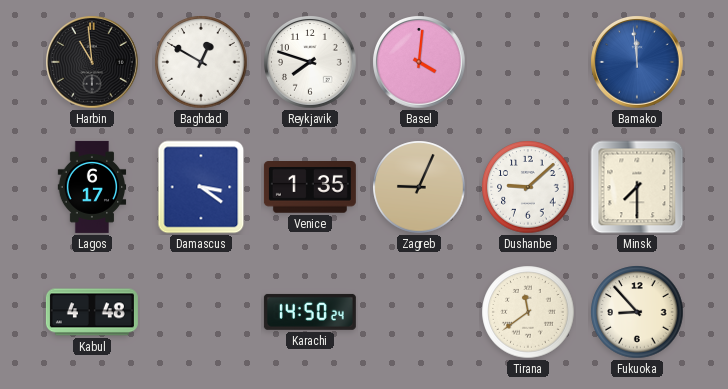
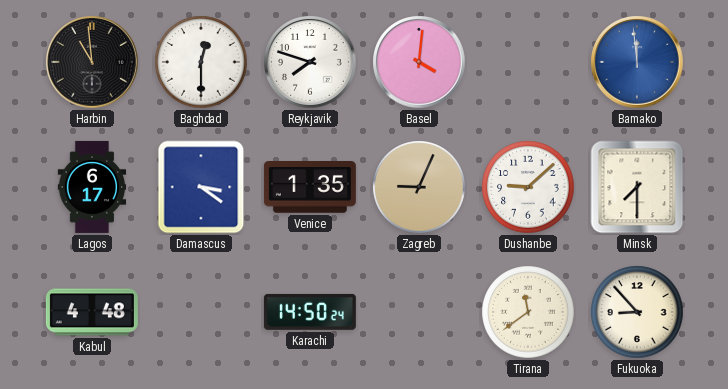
Baghdad: 12:50 -> 12:30 (201, 62)
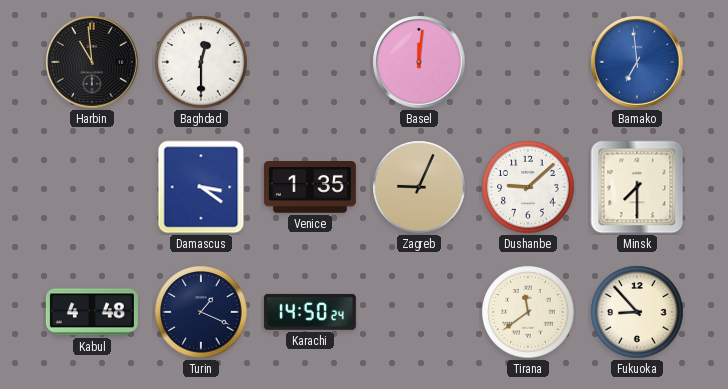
Reykjavik: 7:48 -> none (310, 62)
Basel: 4:01 -> 12:01 (419, 62)
Bamako: 11:59 -> 6:59 (637, 62)
Lagos: 6:17 -> none (92, 187)
Turin: none -> 1:19 (201, 312)
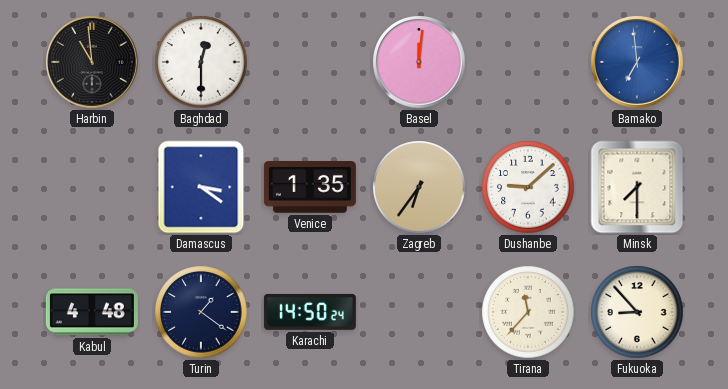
Zagreb: 9:04 -> 6:36 (419, 187)
Turin: 1:19 -> 1:21 (201, 312)
Tirana: 11:39 -> 11:37 (528, 312)
